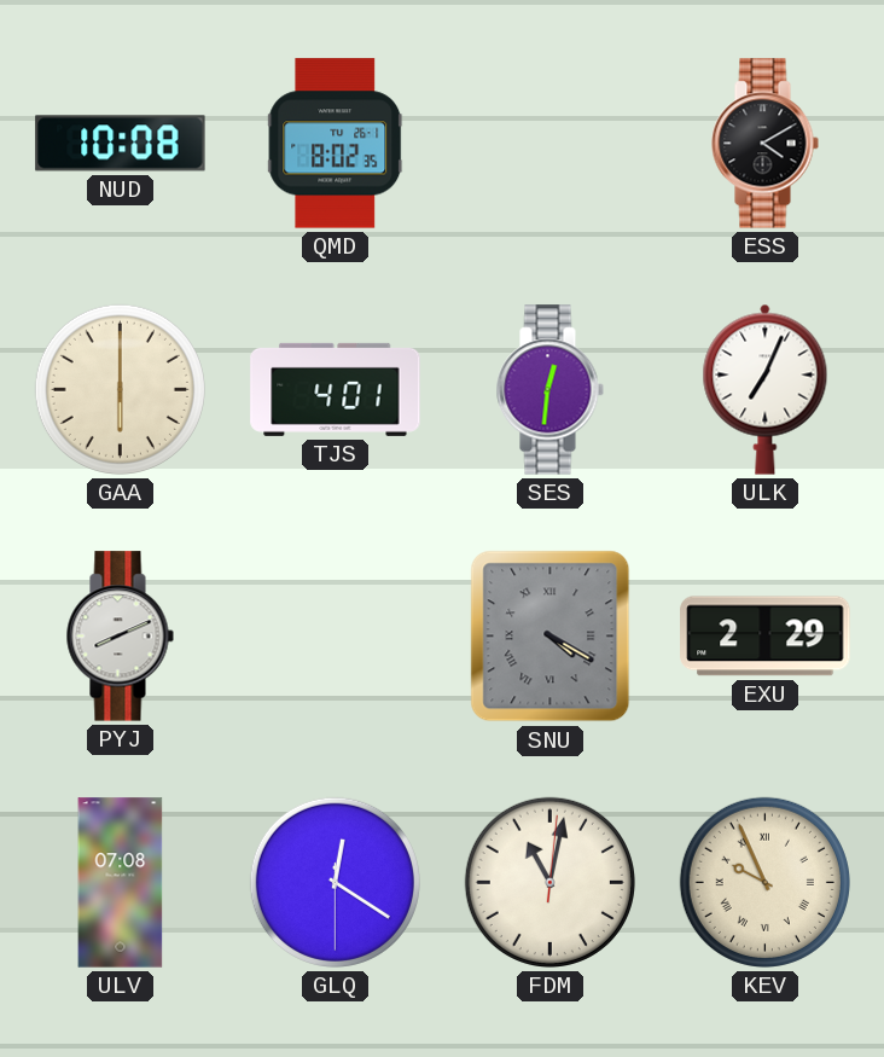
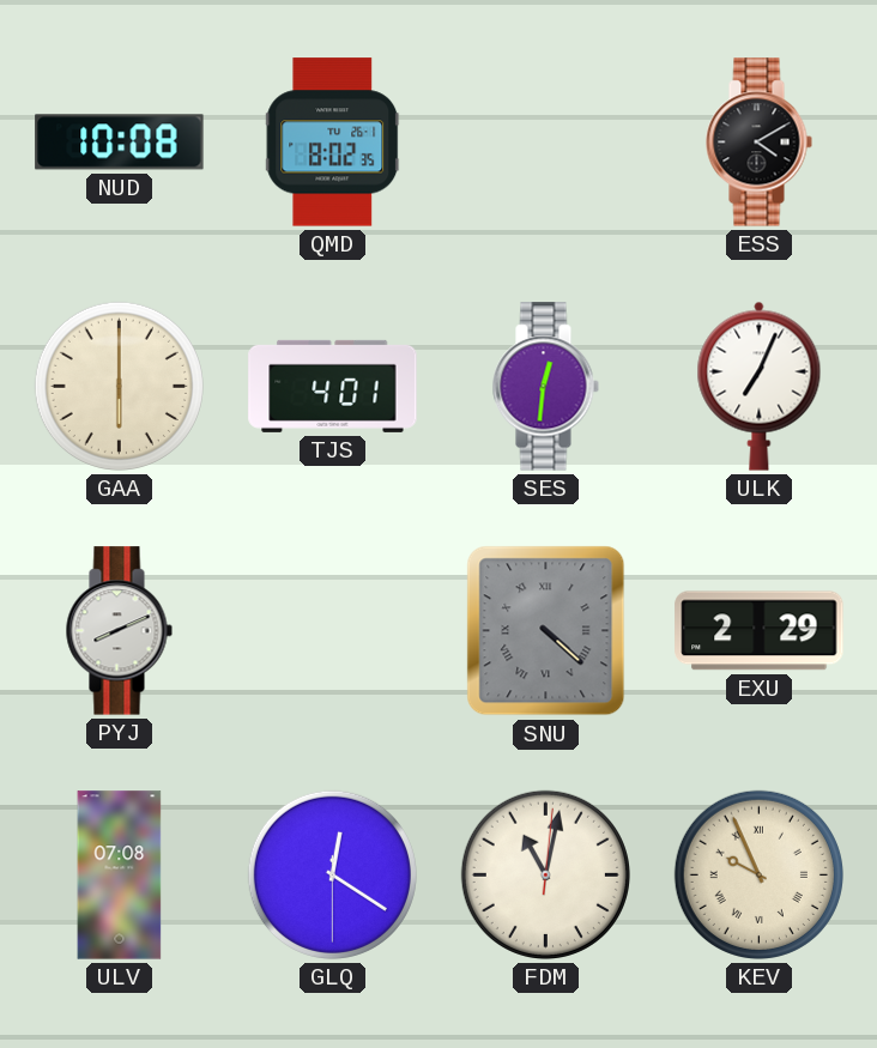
SNU: 4:20 -> 4:22 (546, 631)
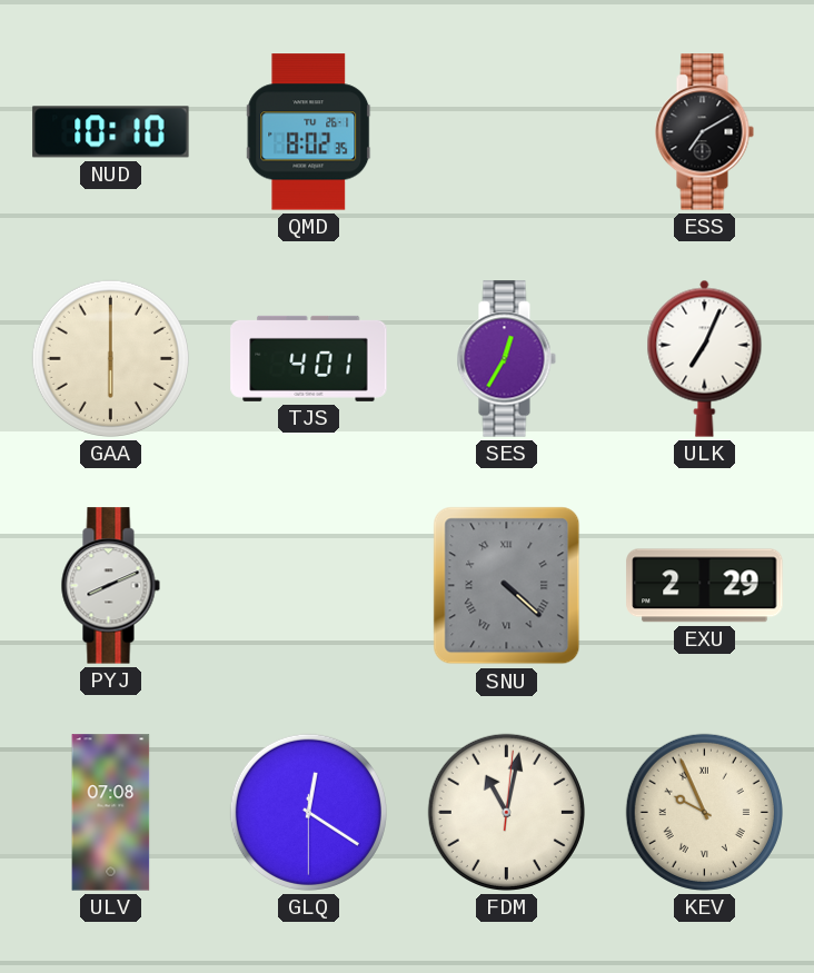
NUD: 10:08 -> 10:10 (111, 132)
ESS: 4:10 -> 7:10 (704, 132)
SES: 12:31 -> 12:35 (506, 359)
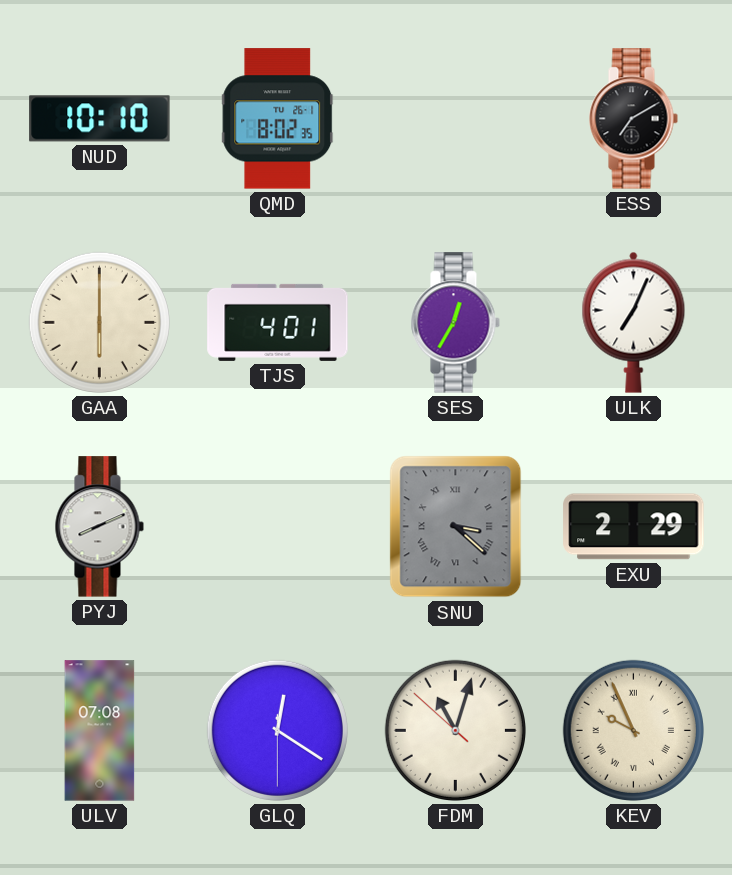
SNU: 4:22 -> 3:22 (456, 527)
FDM: 11:02:01 -> 11:02:52 (455, 730)
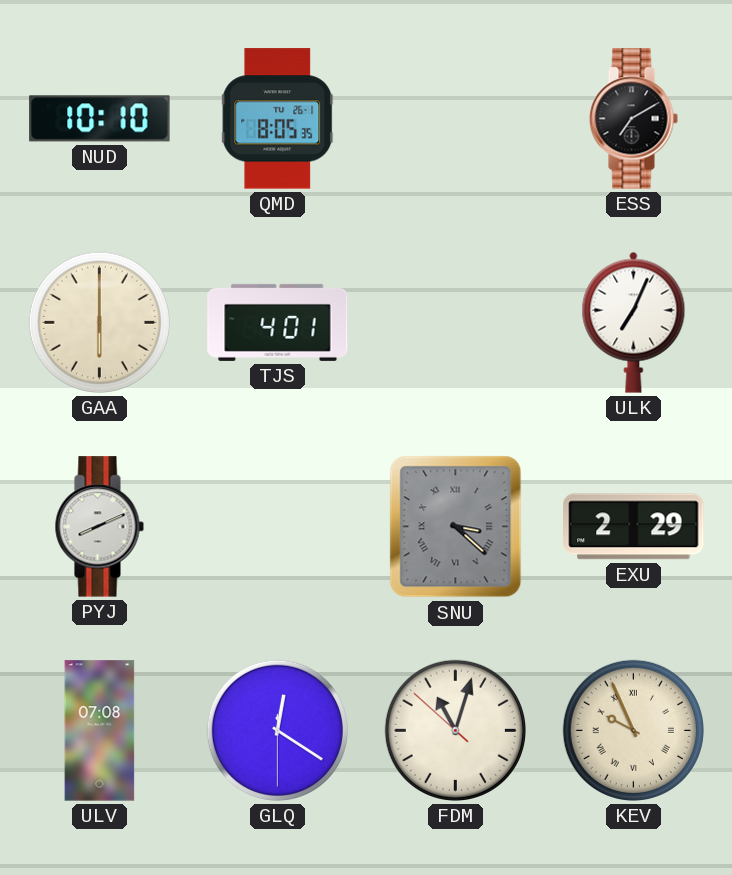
QMD: 8:02 -> 8:05 (278, 119)
SES: 12:35 -> none (455, 323)
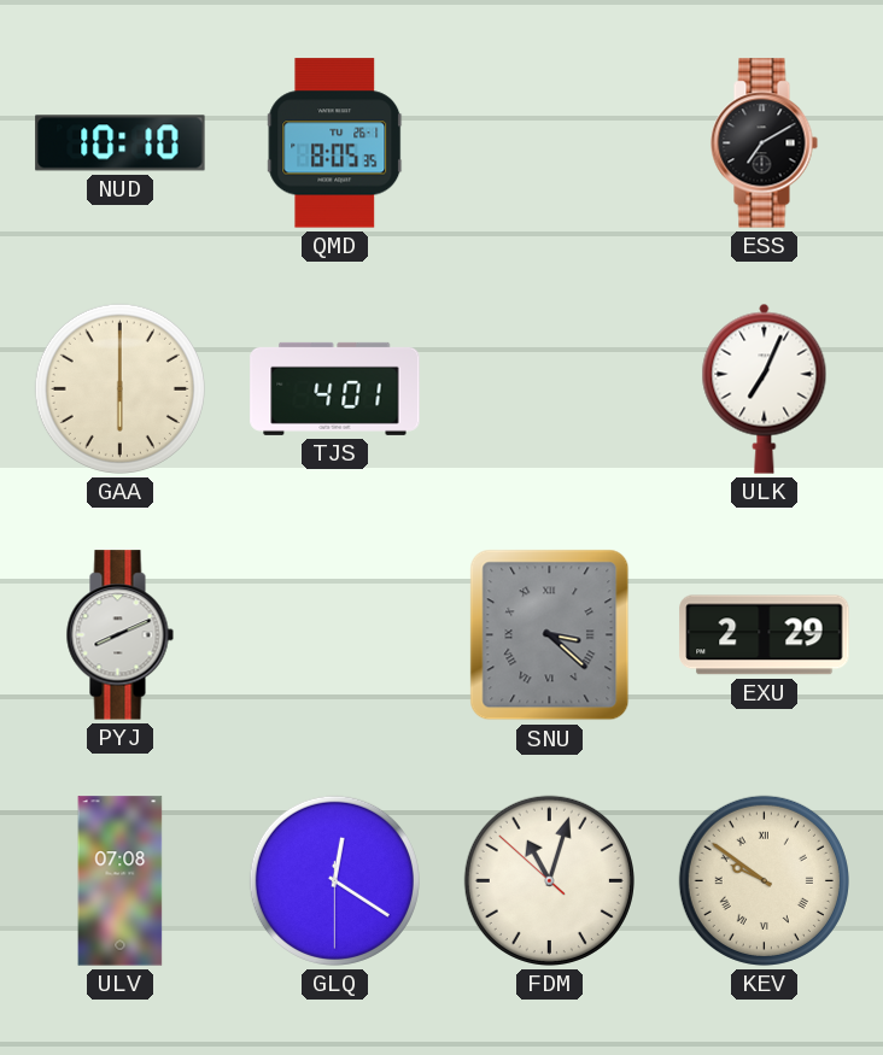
KEV: 9:56 -> 9:51 (764, 880)
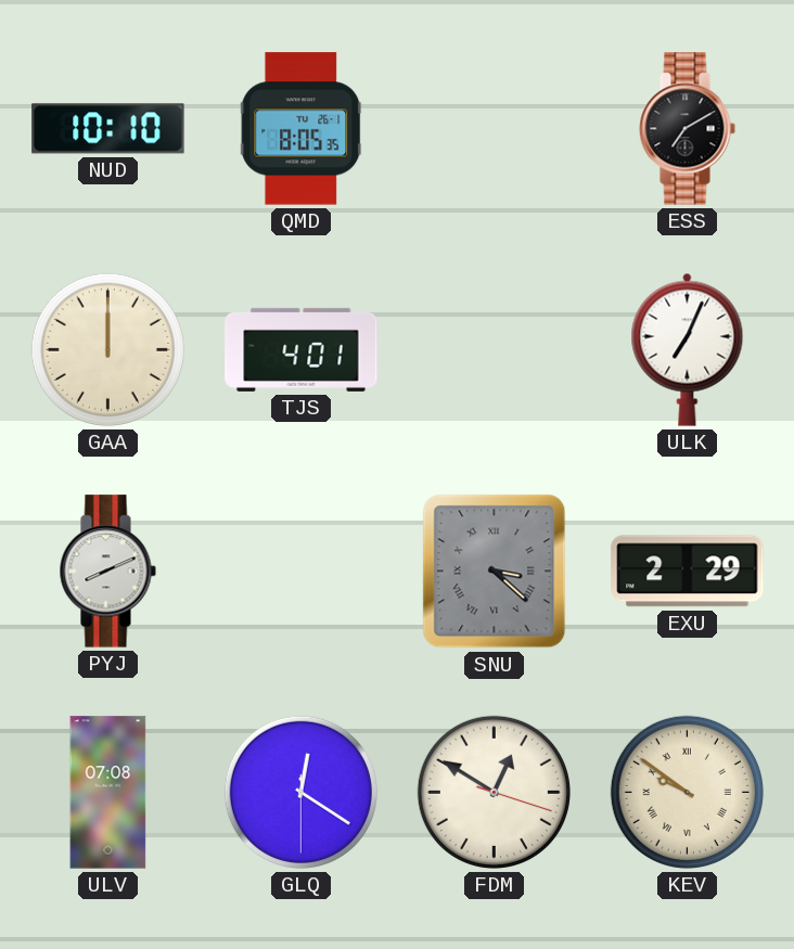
GAA: 6:00 -> 12:00 (107, 349)
FDM: 11:02 -> 12:50 (494, 792)
